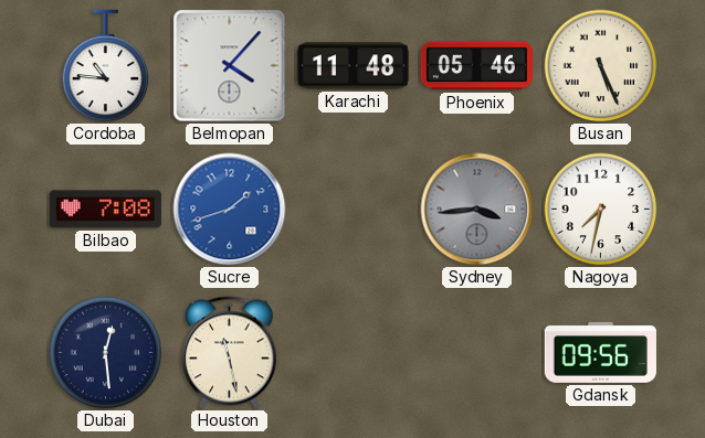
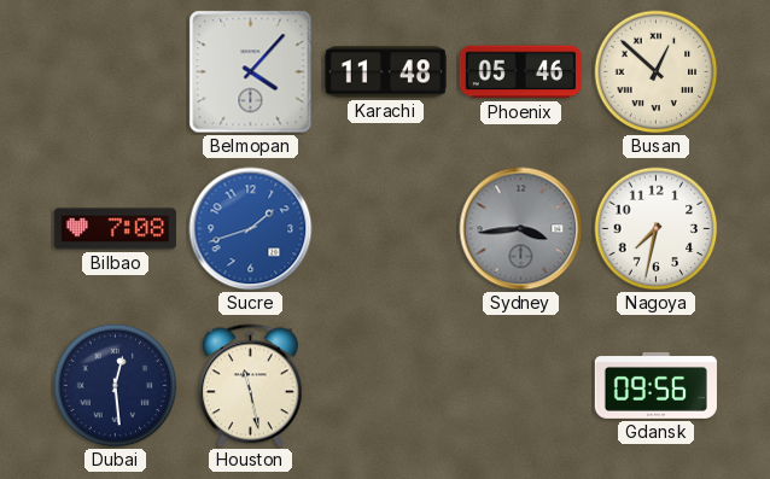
Cordoba: 10:46 -> none (106, 66)
Busan: 5:26 -> 12:52 (657, 72)
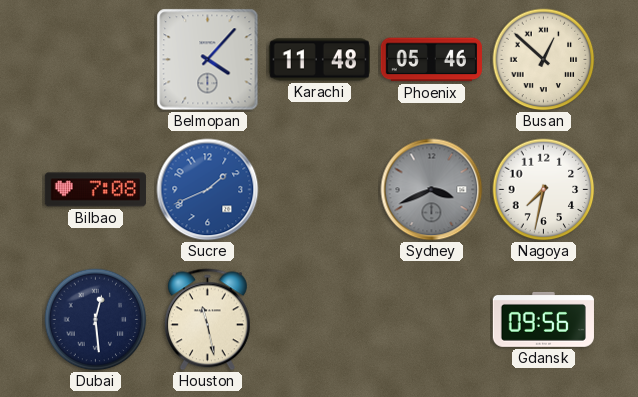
Sucre: 1:42 -> 1:41 (208, 190)
Sydney: 3:44 -> 3:41 (432, 190)
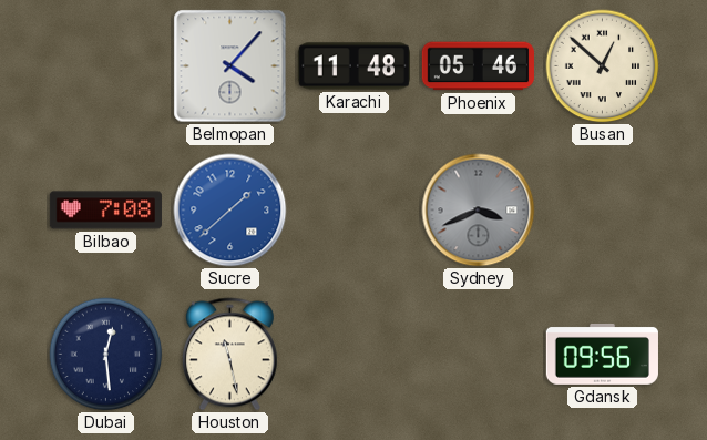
Sucre: 1:41 -> 1:38 (230, 211)
Nagoya: 7:32 -> none (544, 190)
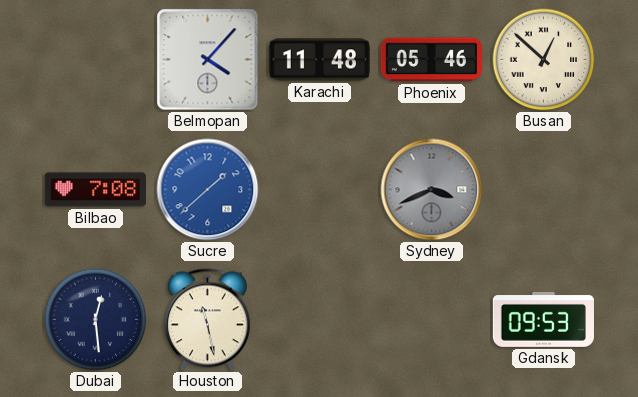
Gdansk: 09:56 -> 09:53 (543, 319)
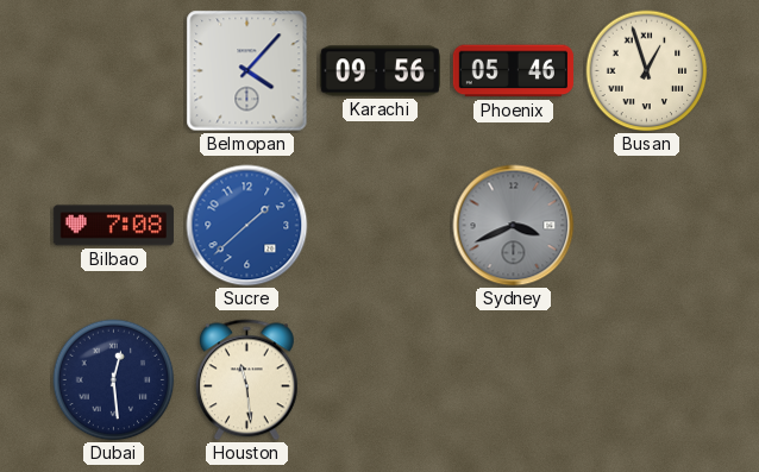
Karachi: 11:48 -> 09:56 (379, 71)
Busan: 12:52 -> 12:57 (647, 71)
Houston: 11:28 -> 11:29 (246, 380)
Gdansk: 09:53 -> none (543, 319)
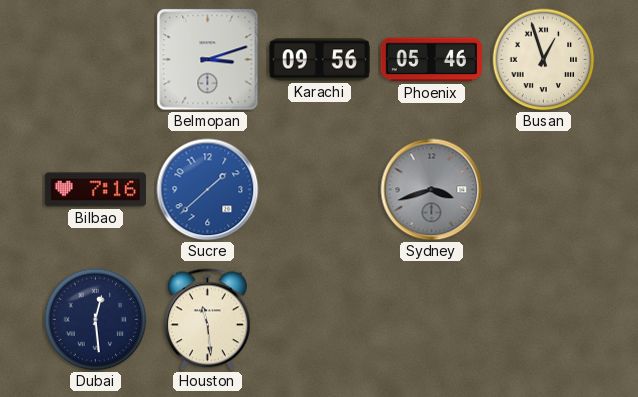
Belmopan: 4:07 -> 3:12 (208, 60)
Bilbao: 7:08 -> 7:16 (95, 190)
Sydney: 3:41 -> 3:42 (432, 190)
